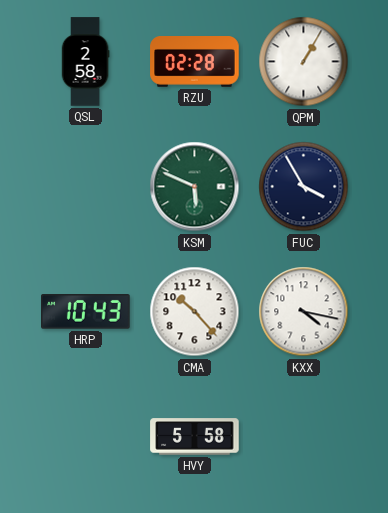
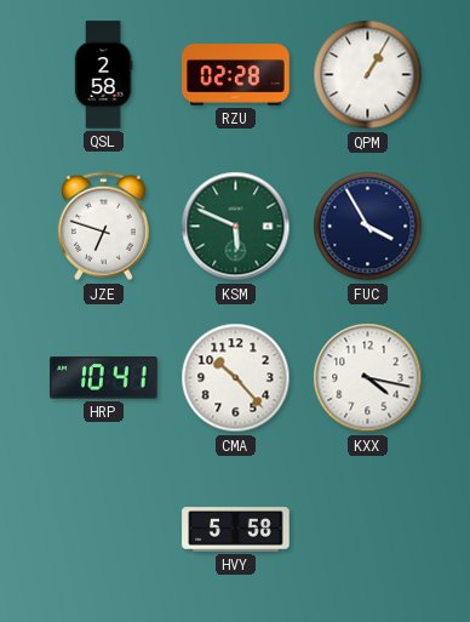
JZE: none -> 6:48 (103, 227)
HRP: 10:43 -> 10:41 (104, 378)
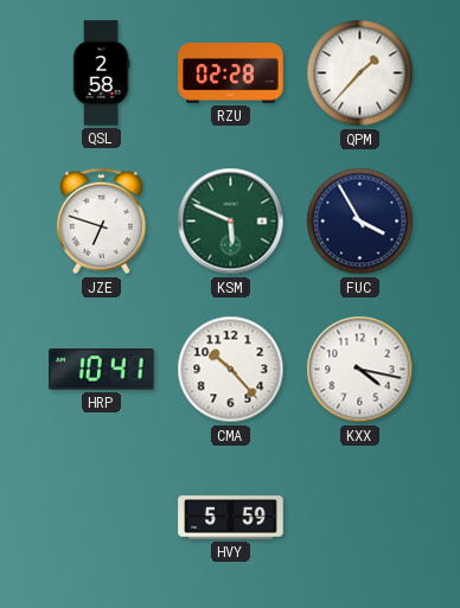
QPM: 1:05 -> 1:37 (360, 73)
HVY: 5:58 -> 5:59 (231, 518)
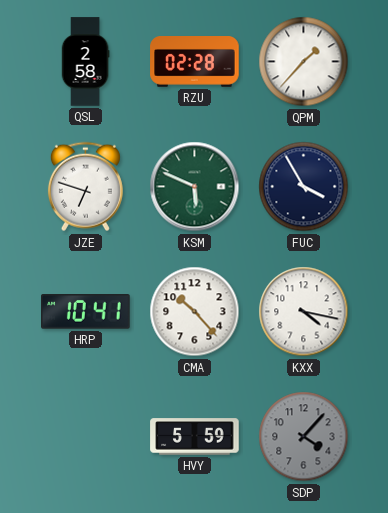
SDP: none -> 4:07 (304, 437)
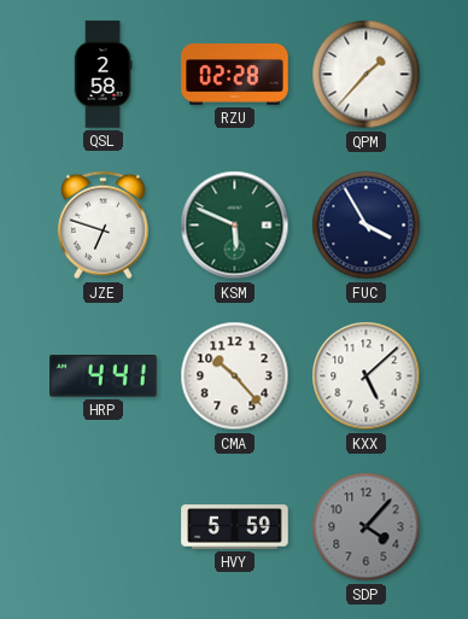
HRP: 10:41 -> 4:41 (104, 376)
KXX: 4:17 -> 5:08 (367, 376)
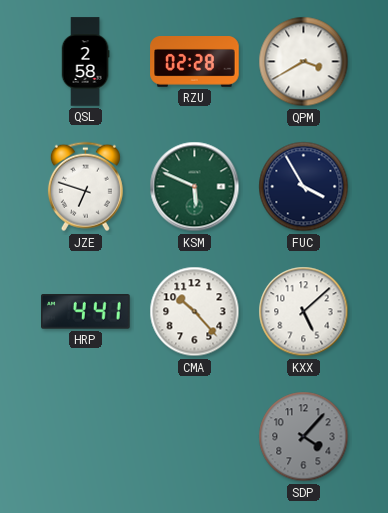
QPM: 1:37 -> 3:40 (304, 62)
HVY: 5:59 -> none (235, 527)
